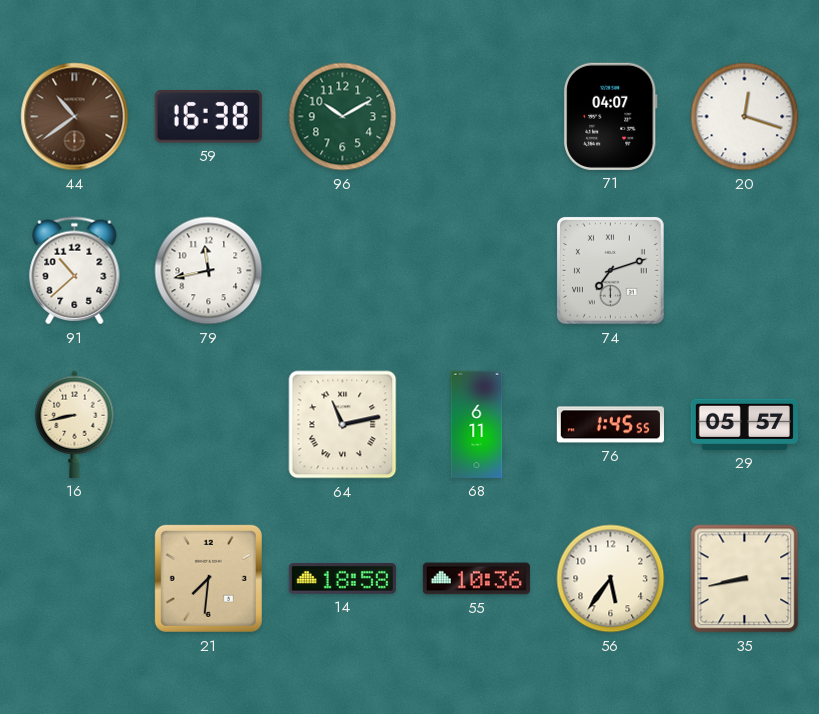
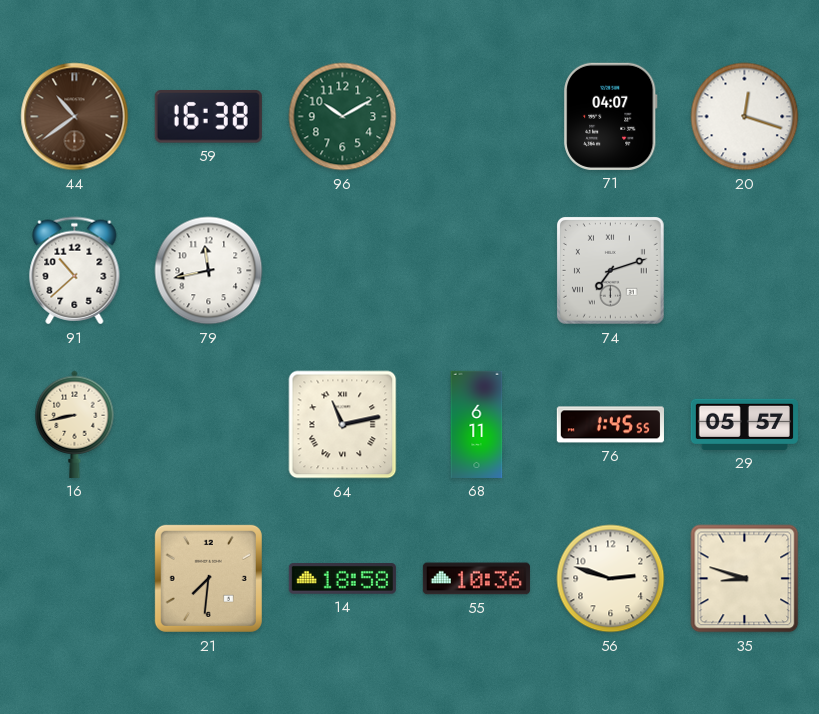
56: 5:36 -> 2:48 (611, 579)
35: 8:43 -> 8:48 (745, 579)
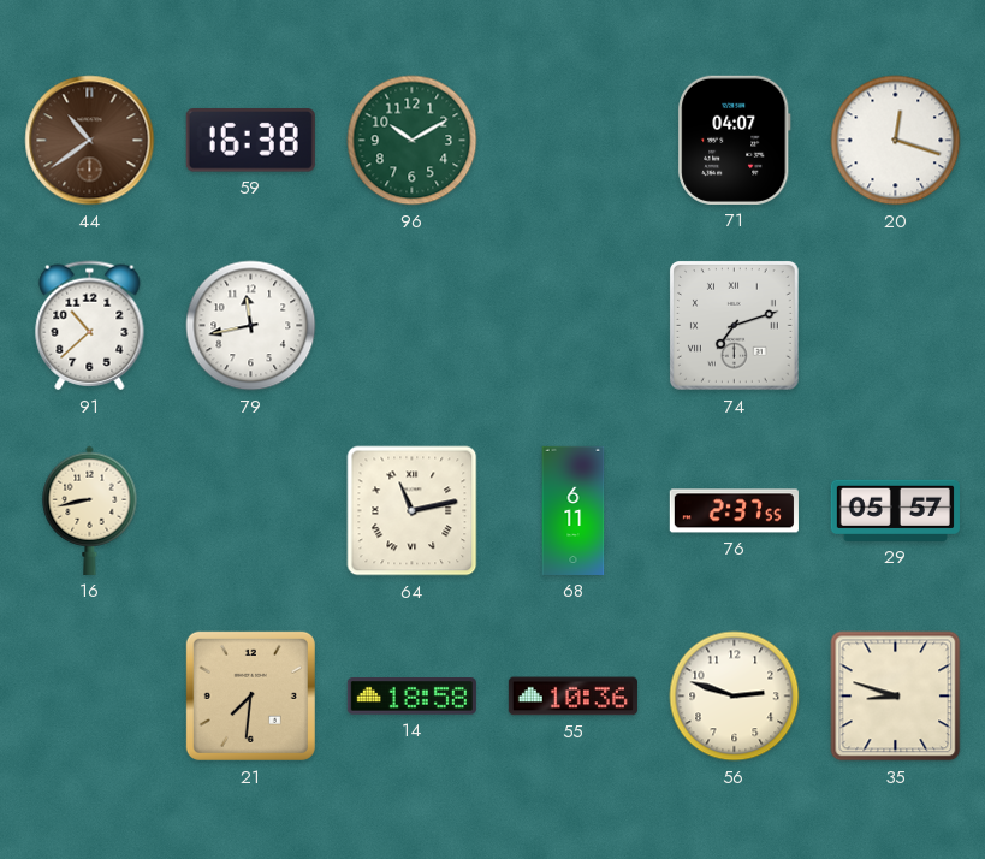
76: 1:45 -> 2:37 (734, 511)
